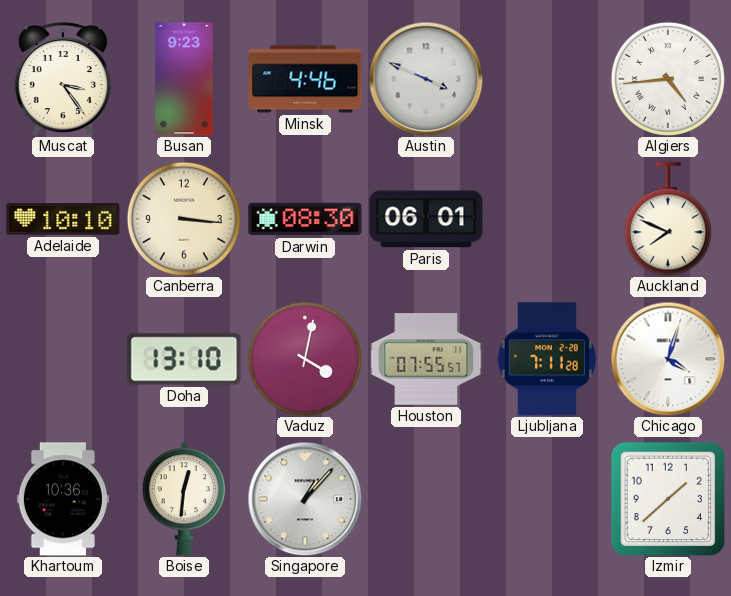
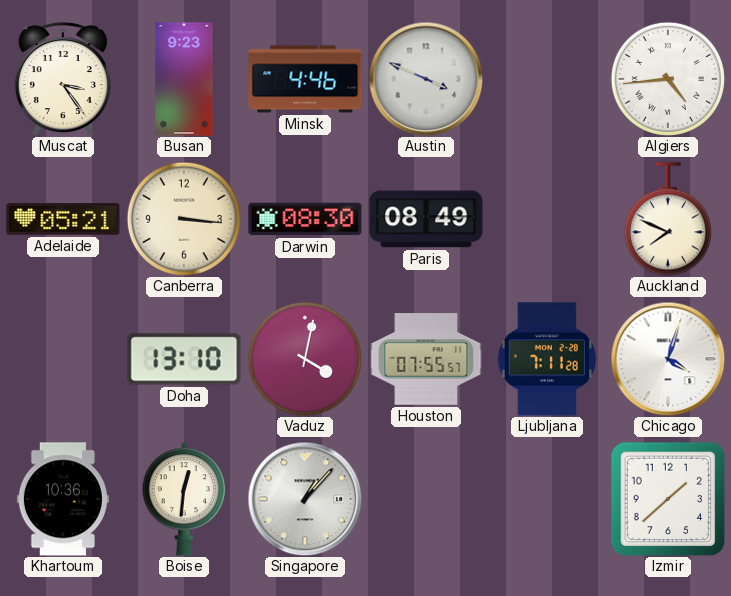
Adelaide: 10:10 -> 05:21 (63, 219)
Paris: 06:01 -> 08:49 (426, 219)
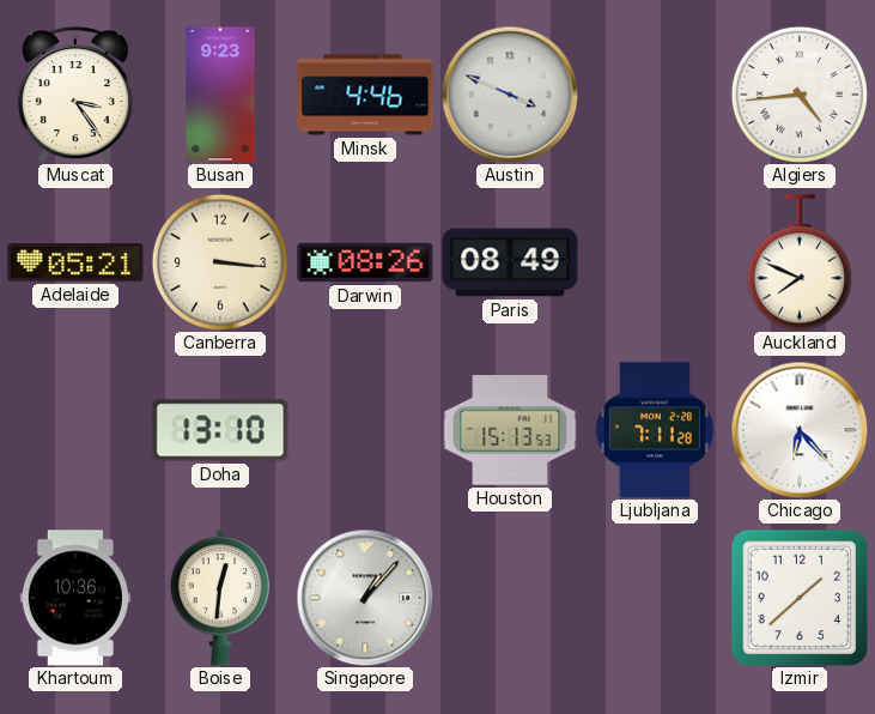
Darwin: 08:30 -> 08:26 (365, 262)
Vaduz: 4:02 -> none (305, 359)
Houston: 07:55 -> 15:13 (510, 430)
Chicago: 4:03 -> 6:23 (800, 430)
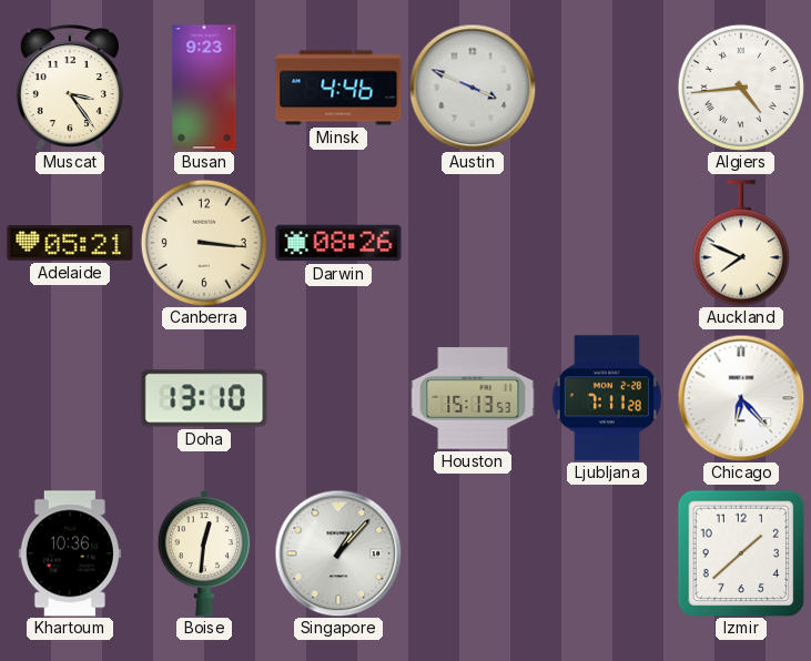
Paris: 08:49 -> none (510, 262)
